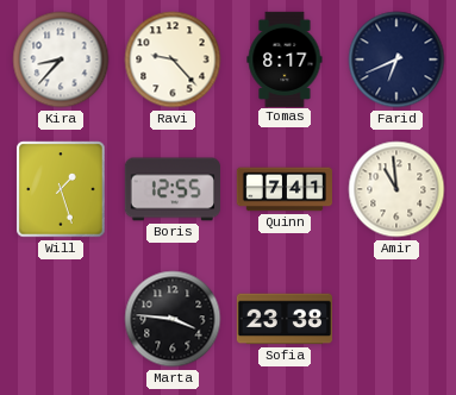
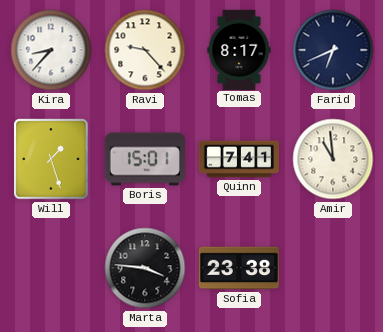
Boris: 12:55 -> 15:01 (145, 159)
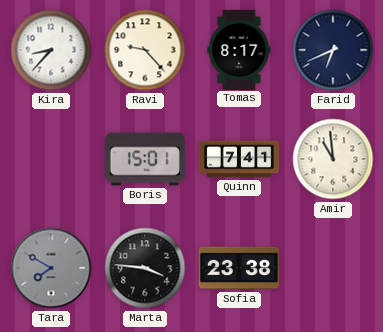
Will: 1:27 -> none (51, 159)
Tara: none -> 7:50 (51, 268)
